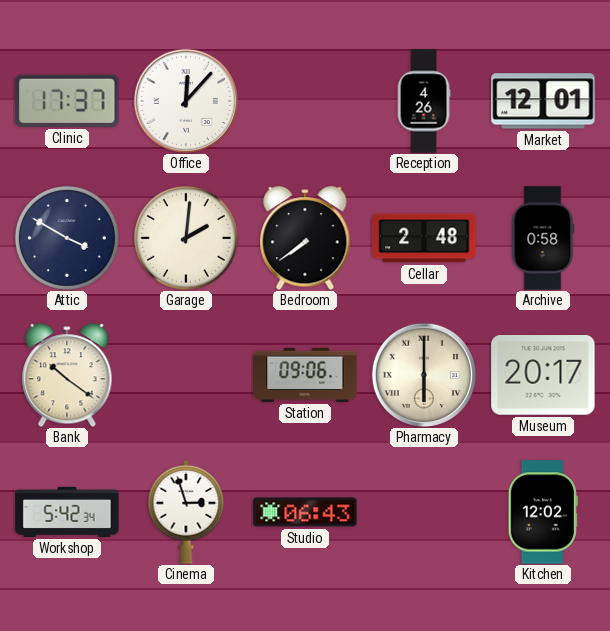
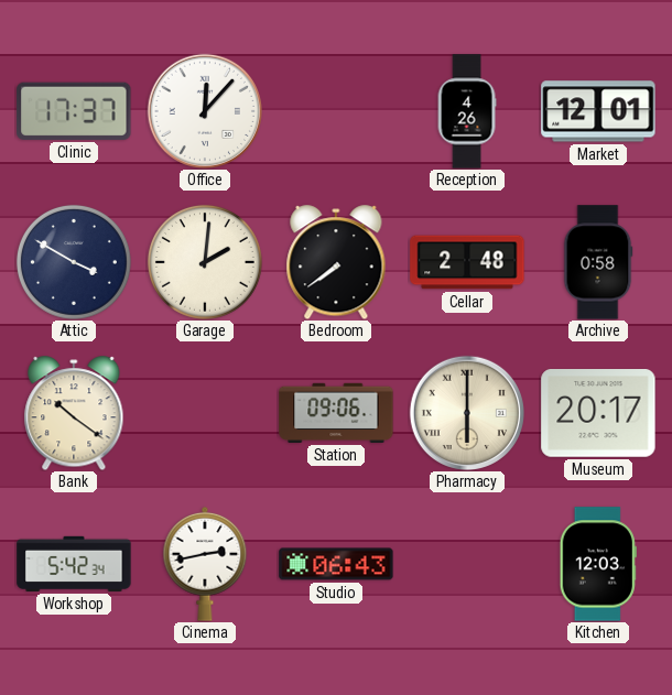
Cinema: 2:57 -> 2:43 (205, 564)
Kitchen: 12:02 -> 12:03 (598, 564)
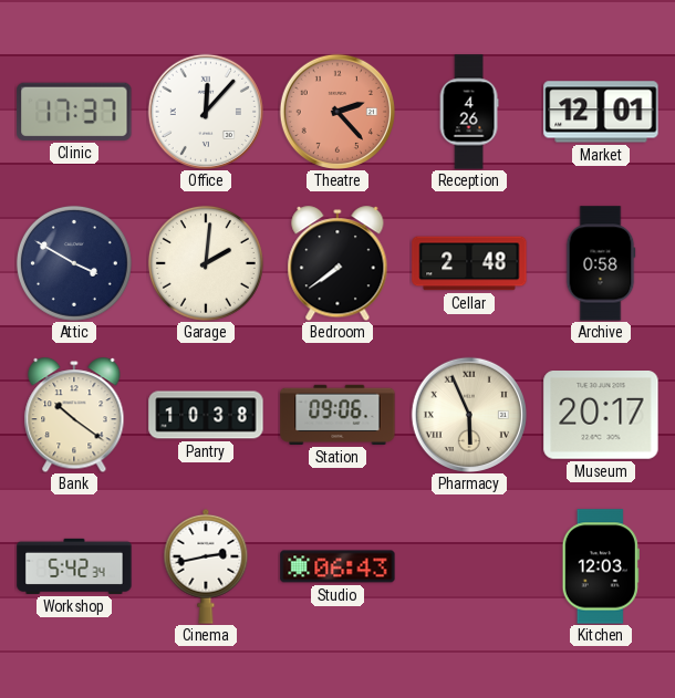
Theatre: none -> 2:23 (336, 111)
Pantry: none -> 10:38 (206, 415)
Pharmacy: 6:00 -> 5:56 (468, 414)
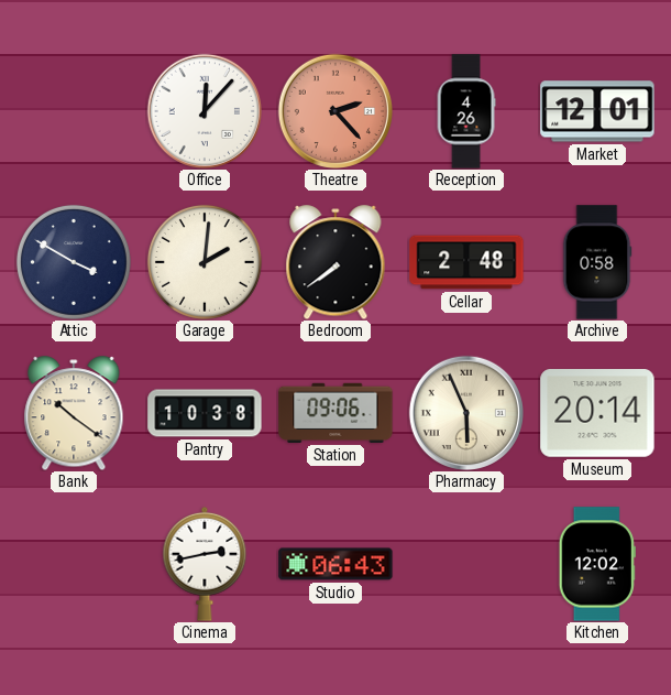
Clinic: 17:37 -> none (74, 112)
Museum: 20:17 -> 20:14 (597, 414)
Workshop: 5:42 -> none (74, 566)
Kitchen: 12:03 -> 12:02 (597, 564)
